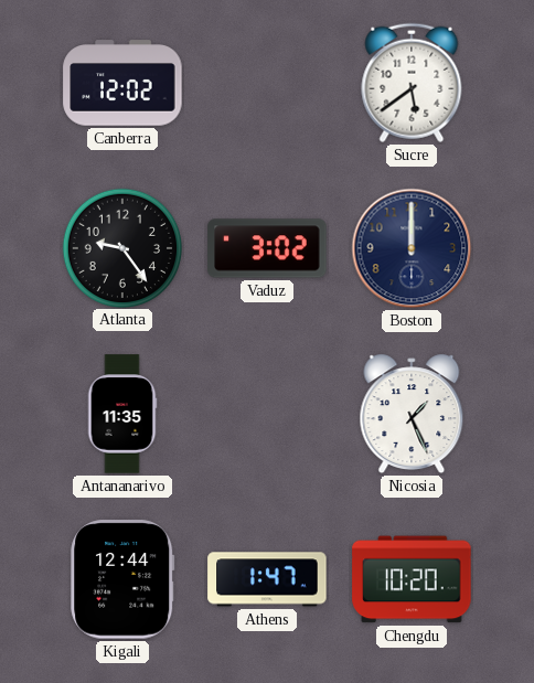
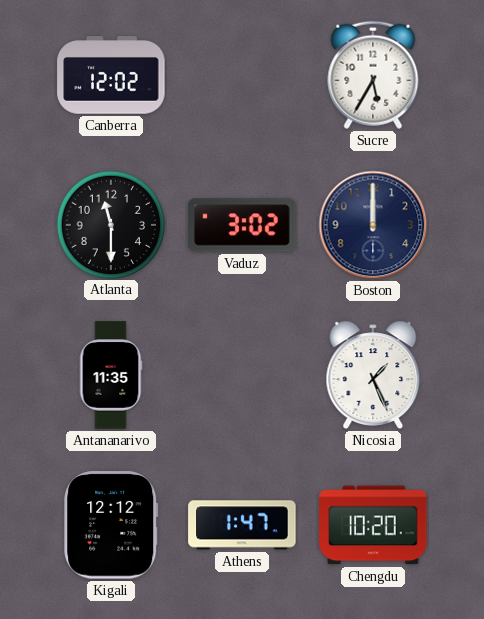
Sucre: 5:39 -> 5:35 (373, 75)
Atlanta: 9:24 -> 11:30 (110, 224)
Kigali: 12:44 -> 12:12 (111, 525)
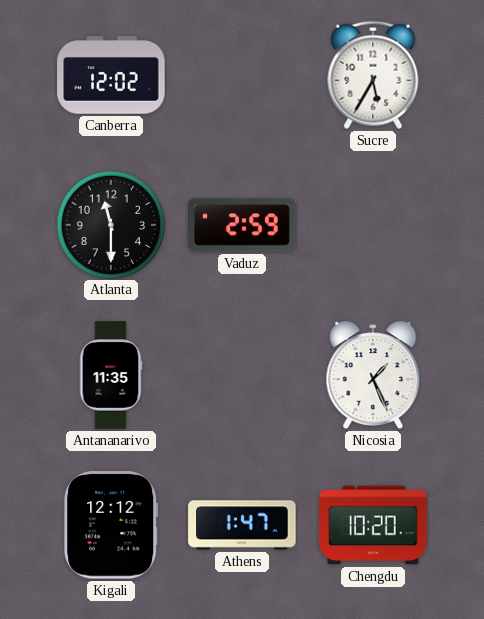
Vaduz: 3:02 -> 2:59 (242, 225)
Boston: 12:00 -> none (373, 225)
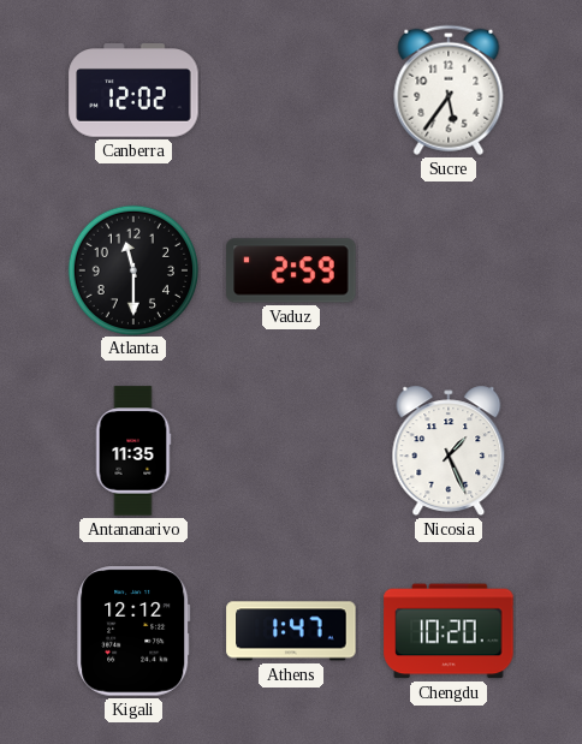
Sucre: 5:35 -> 5:36 (449, 90)
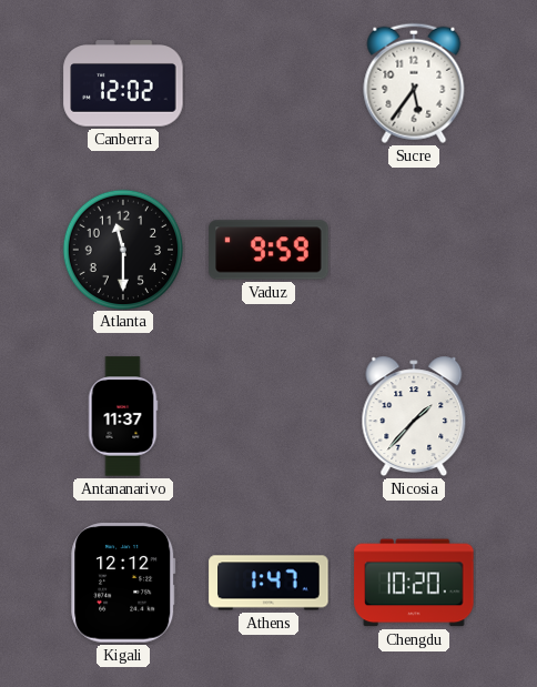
Vaduz: 2:59 -> 9:59 (268, 250)
Antananarivo: 11:35 -> 11:37 (123, 416)
Nicosia: 1:26 -> 1:37 (414, 416)
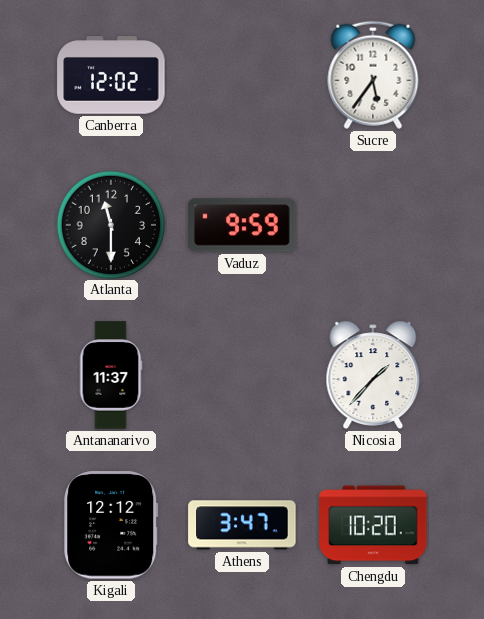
Athens: 1:47 -> 3:47 (242, 525)
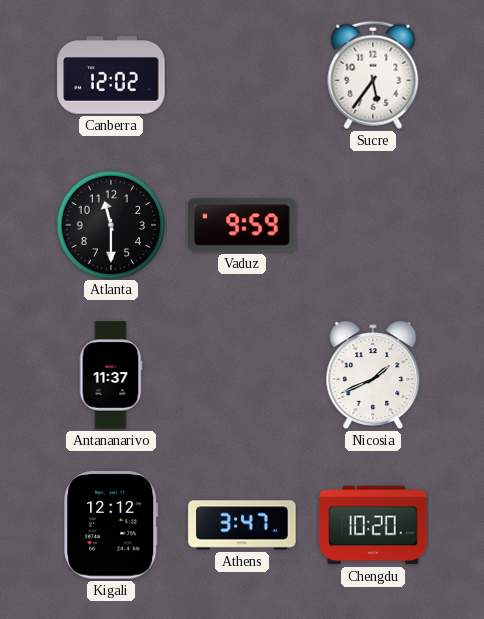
Nicosia: 1:37 -> 1:41 (373, 375)
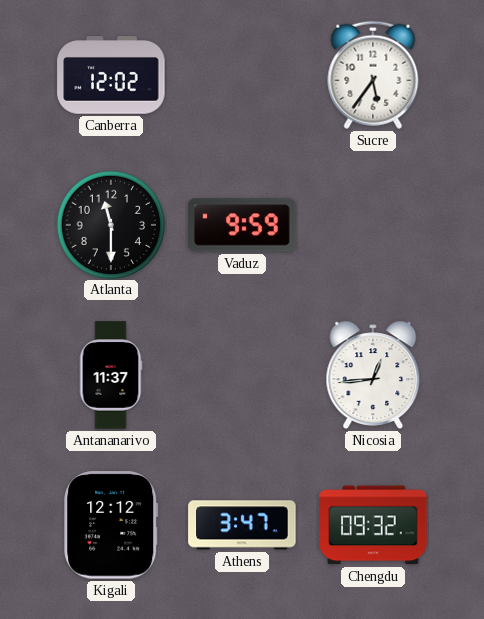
Nicosia: 1:41 -> 12:44 (373, 375)
Chengdu: 10:20 -> 09:32 (373, 525)
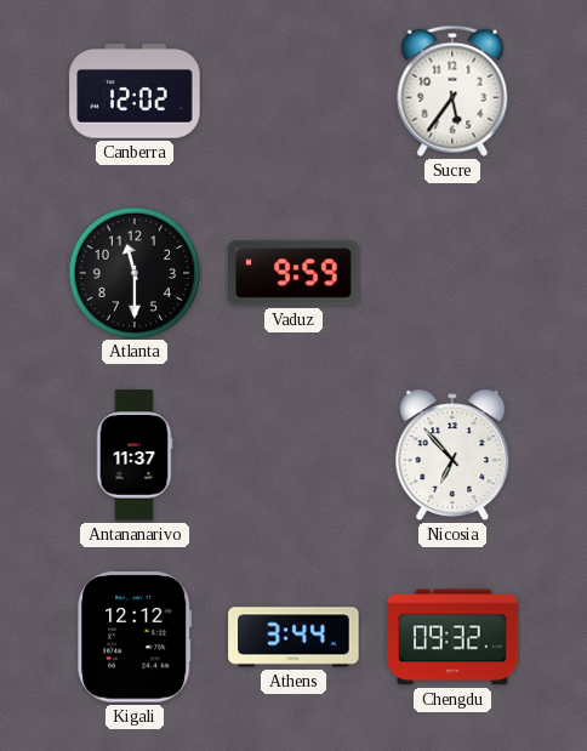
Nicosia: 12:44 -> 6:53 (452, 455)
Athens: 3:47 -> 3:44 (293, 637)
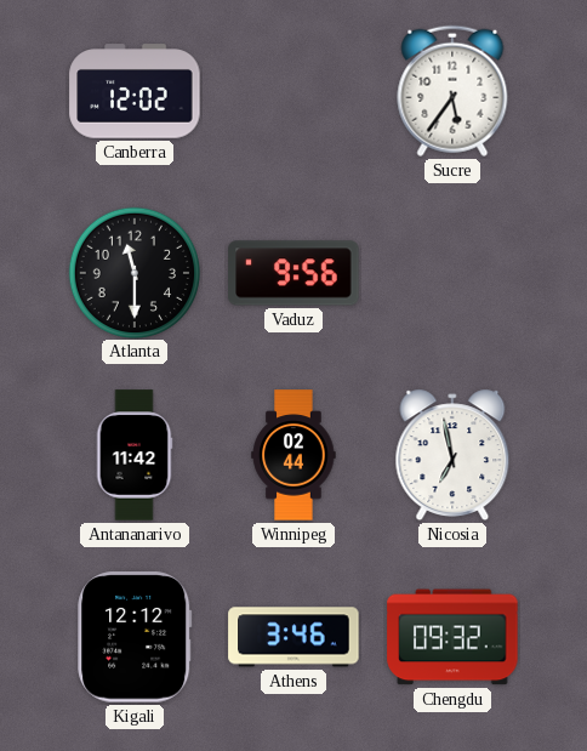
Vaduz: 9:59 -> 9:56 (293, 273)
Antananarivo: 11:37 -> 11:42 (135, 455)
Winnipeg: none -> 02:44 (293, 455)
Nicosia: 6:53 -> 6:58 (452, 455)
Athens: 3:44 -> 3:46 (293, 637)
